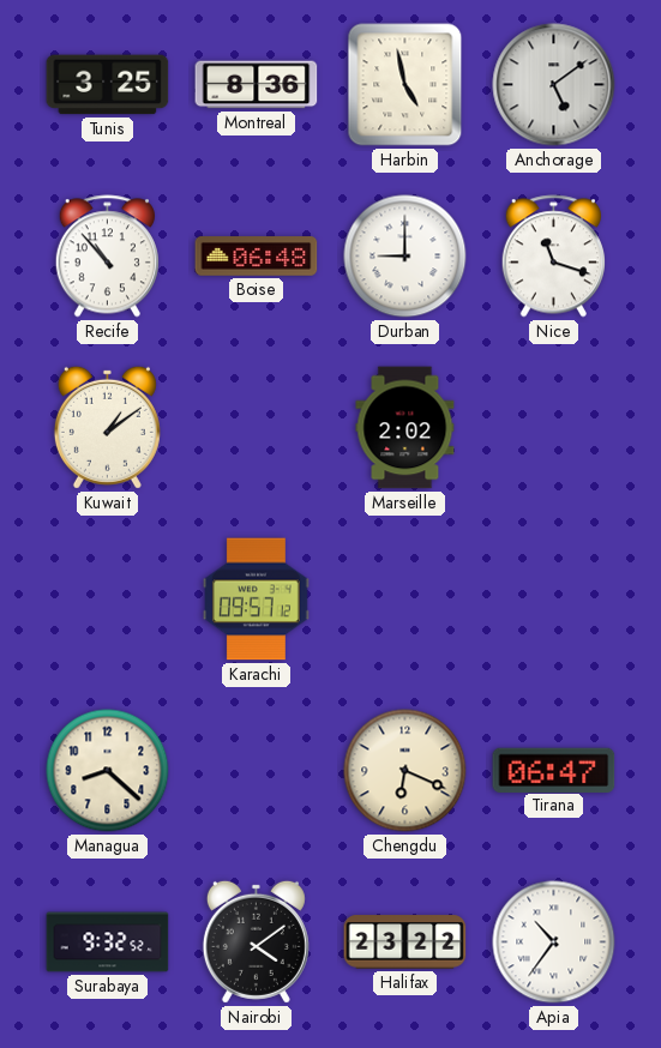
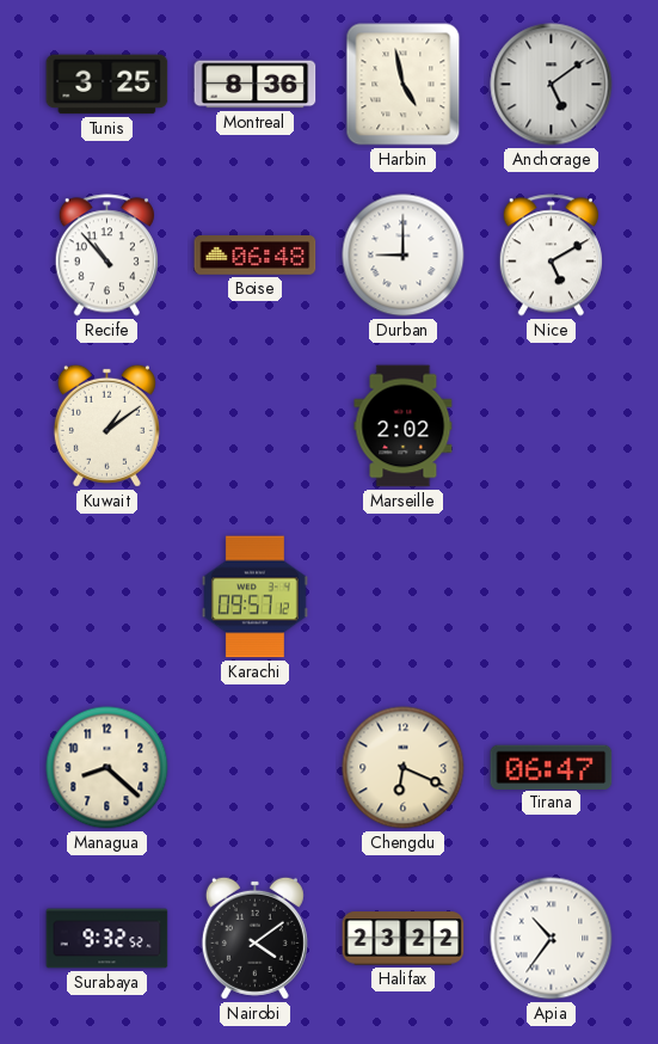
Nice: 11:18 -> 5:10 (551, 256)
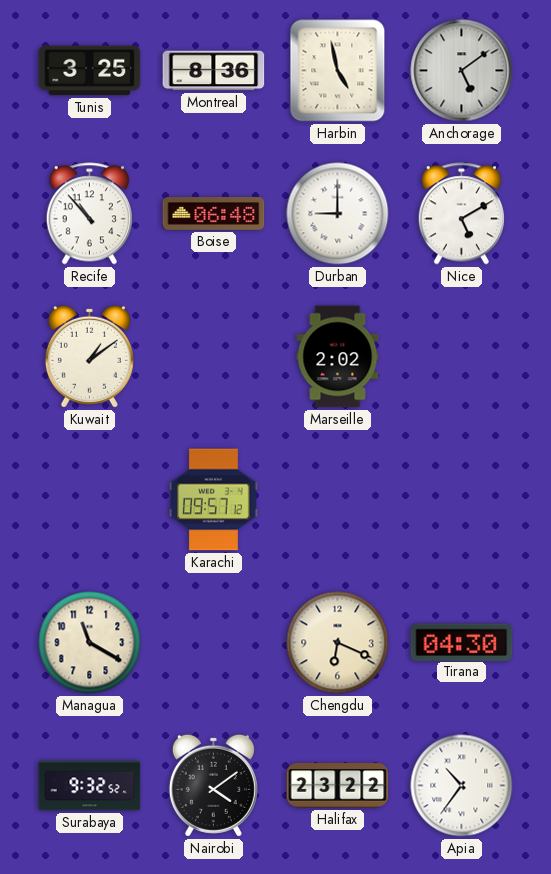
Managua: 8:22 -> 11:20 (90, 643)
Tirana: 06:47 -> 04:30 (462, 642)
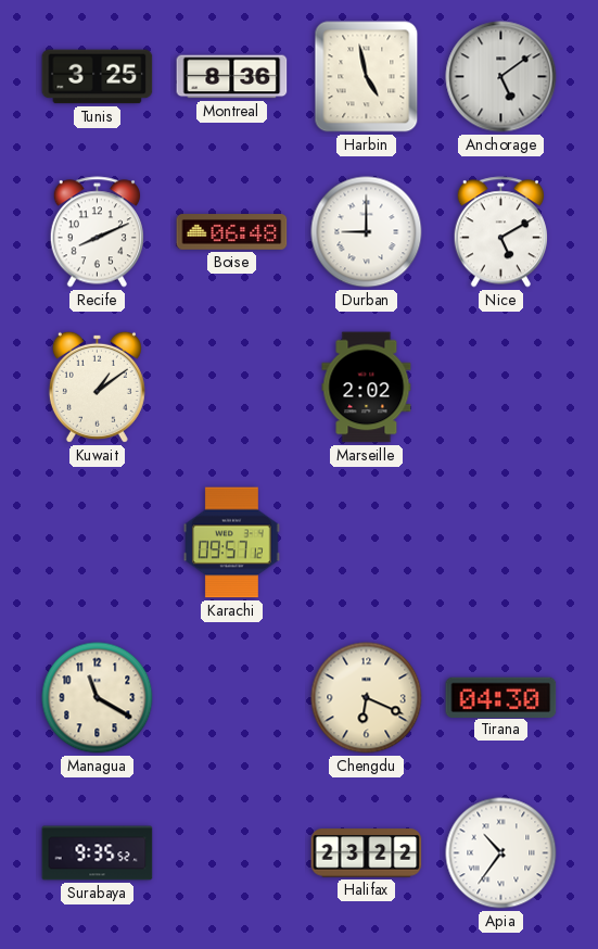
Recife: 10:53 -> 8:11 (97, 232)
Surabaya: 9:32 -> 9:35 (98, 853)
Nairobi: 4:09 -> none (213, 785)
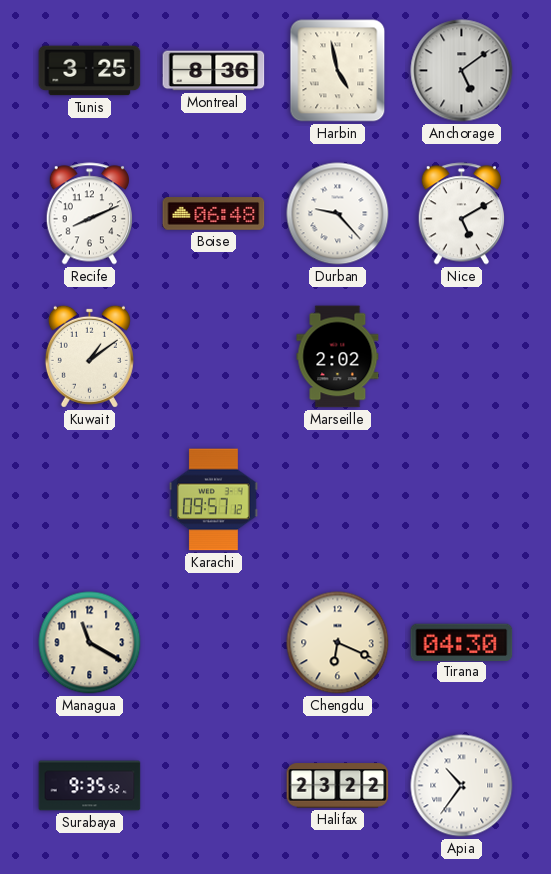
Durban: 9:00 -> 9:23 (338, 214)
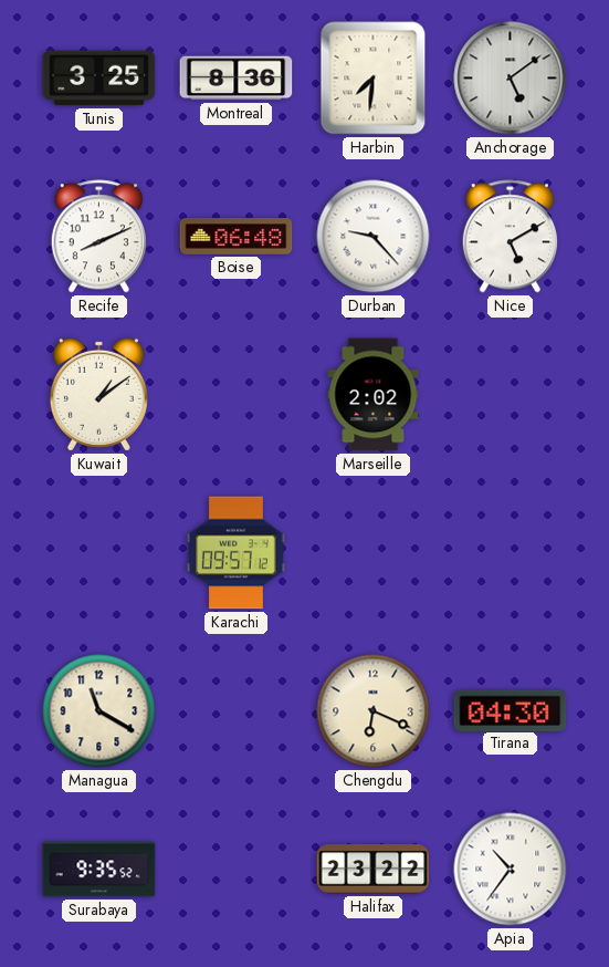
Harbin: 4:58 -> 7:31 (374, 79)
